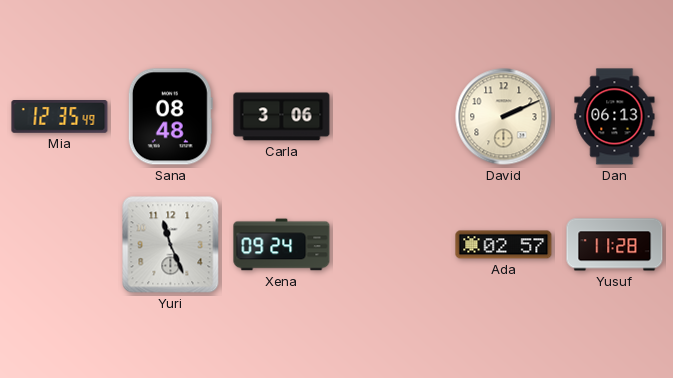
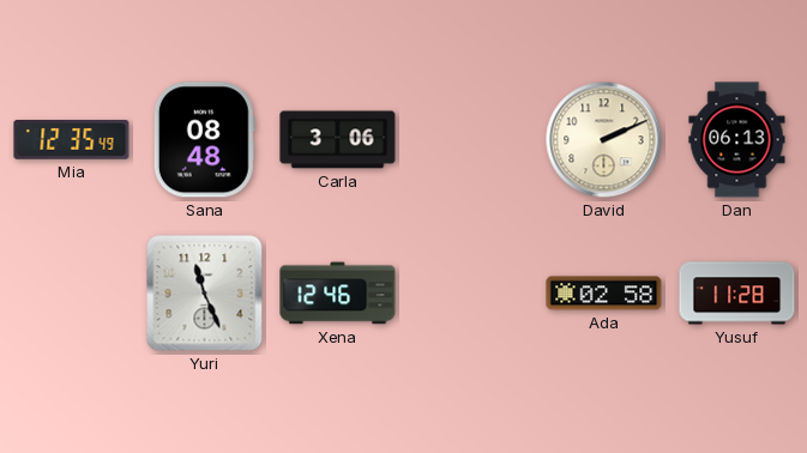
Xena: 09:24 -> 12:46 (338, 294)
Ada: 02:57 -> 02:58 (604, 294)
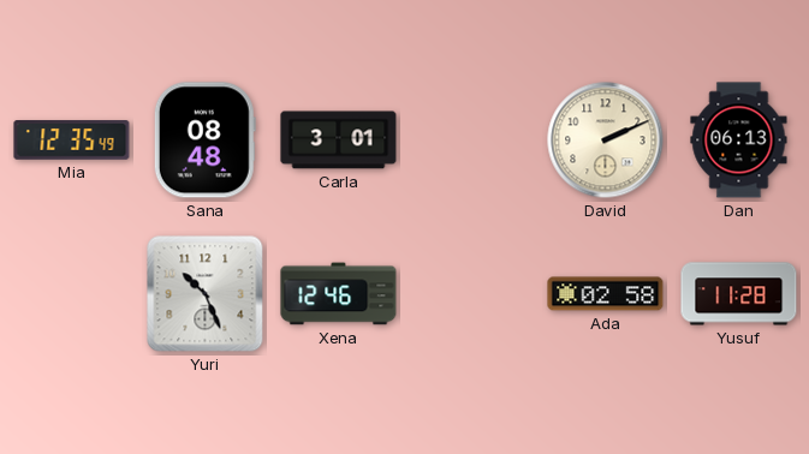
Carla: 3:06 -> 3:01 (339, 141)
Yuri: 11:26 -> 10:26 (206, 294)
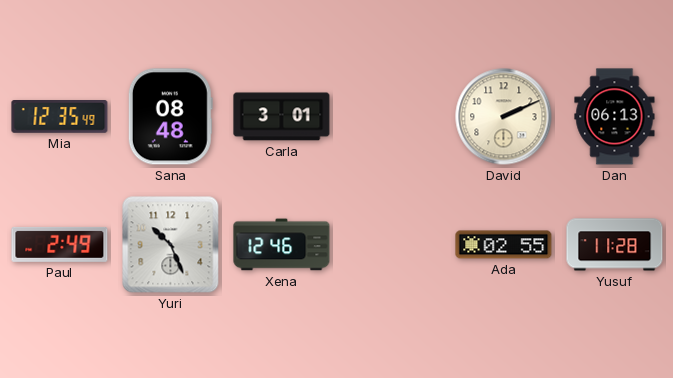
Paul: none -> 2:49 (60, 244)
Ada: 02:58 -> 02:55 (504, 245)
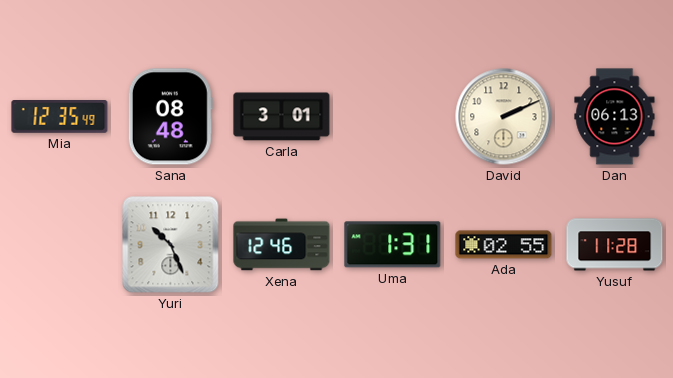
Paul: 2:49 -> none (60, 244)
Uma: none -> 1:31 (393, 245)
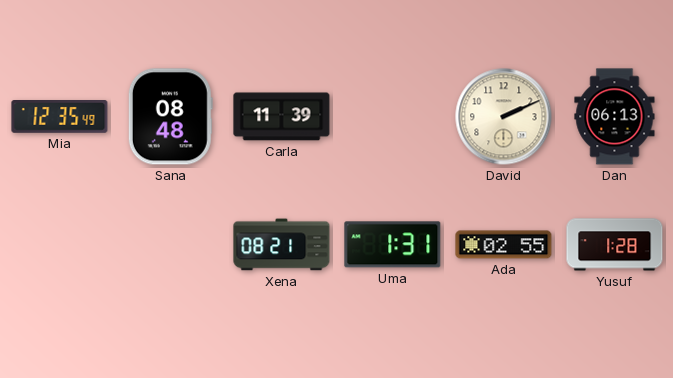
Carla: 3:01 -> 11:39 (282, 117)
Yuri: 10:26 -> none (171, 245)
Xena: 12:46 -> 08:21 (282, 245)
Yusuf: 11:28 -> 1:28 (615, 245)
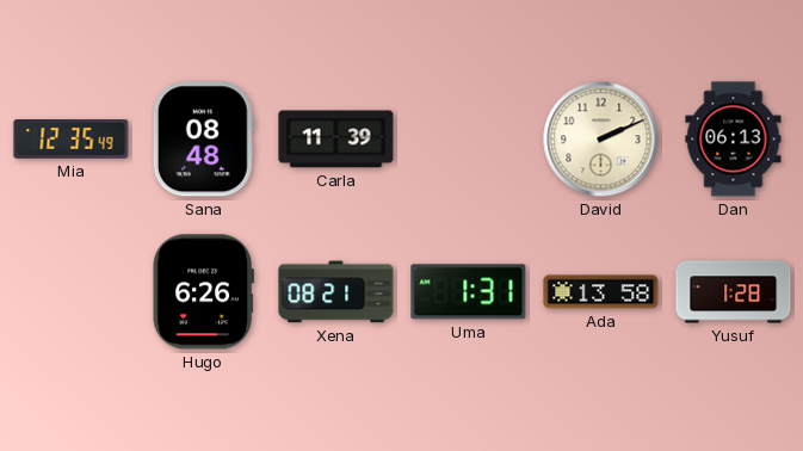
Hugo: none -> 6:26 (203, 292)
Ada: 02:55 -> 13:58 (601, 292)
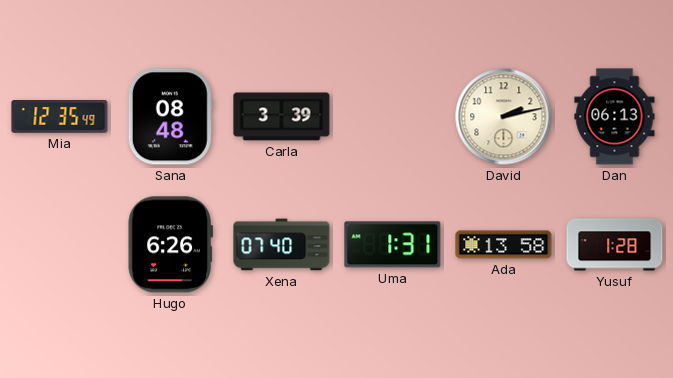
Carla: 11:39 -> 3:39 (282, 117)
David: 2:11 -> 2:13 (504, 117)
Xena: 08:21 -> 07:40 (282, 245)
